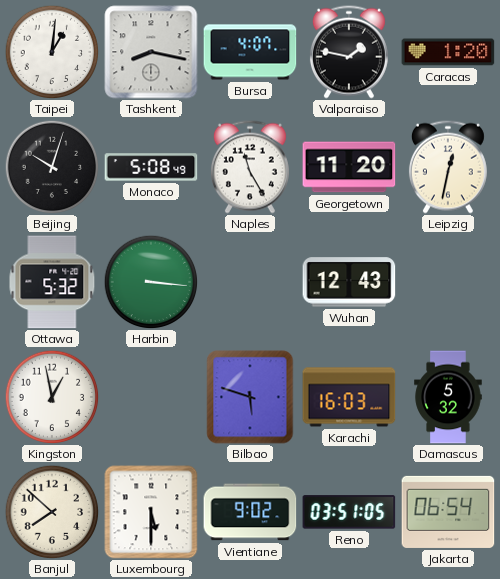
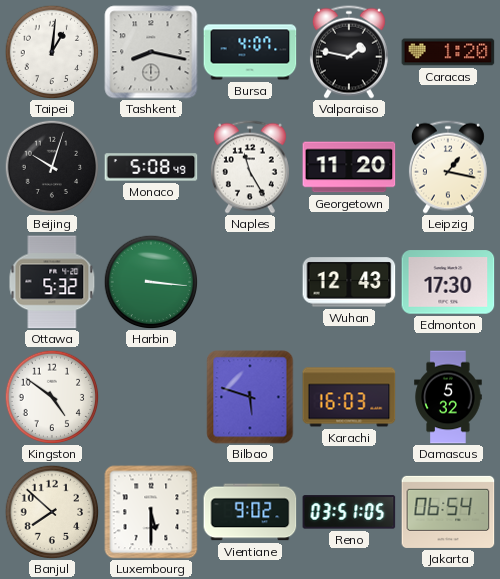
Leipzig: 12:32 -> 1:17 (448, 167)
Edmonton: none -> 17:30 (448, 282)
Kingston: 12:58 -> 4:51 (52, 397)
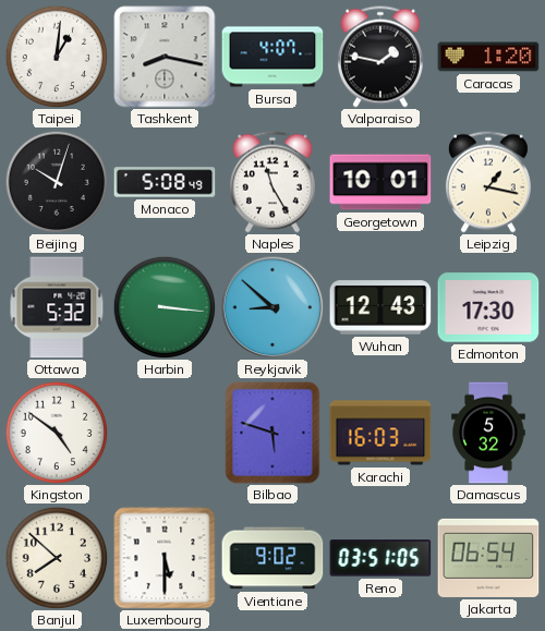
Georgetown: 11:20 -> 10:01 (380, 182)
Reykjavik: none -> 8:52 (272, 307)
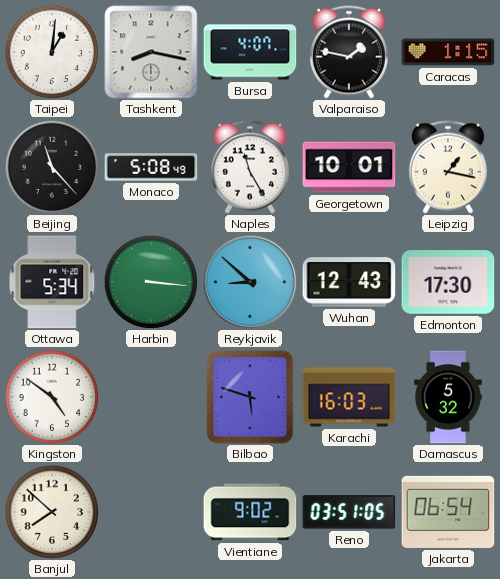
Caracas: 1:20 -> 1:15 (448, 52)
Beijing: 10:03 -> 11:23 (52, 167)
Ottawa: 5:32 -> 5:34 (52, 282)
Luxembourg: 5:30 -> none (165, 558)
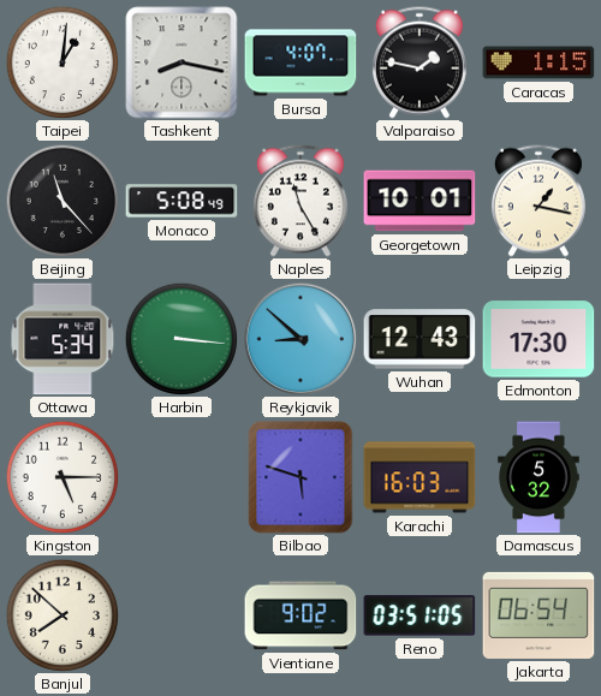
Kingston: 4:51 -> 5:15 (63, 477)
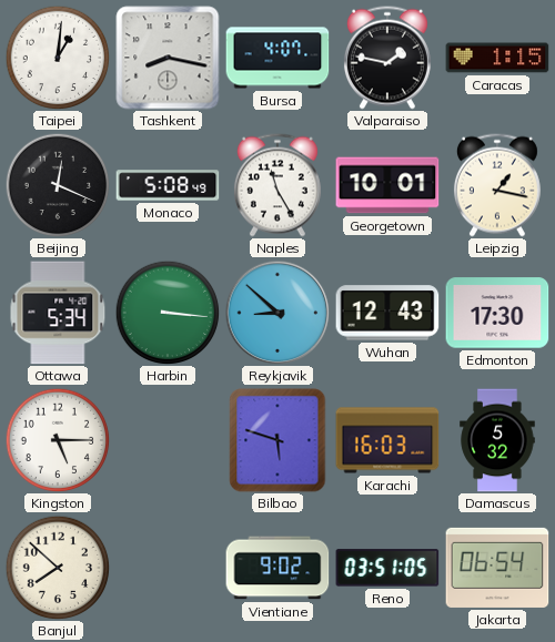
Beijing: 11:23 -> 12:19 (58, 185)
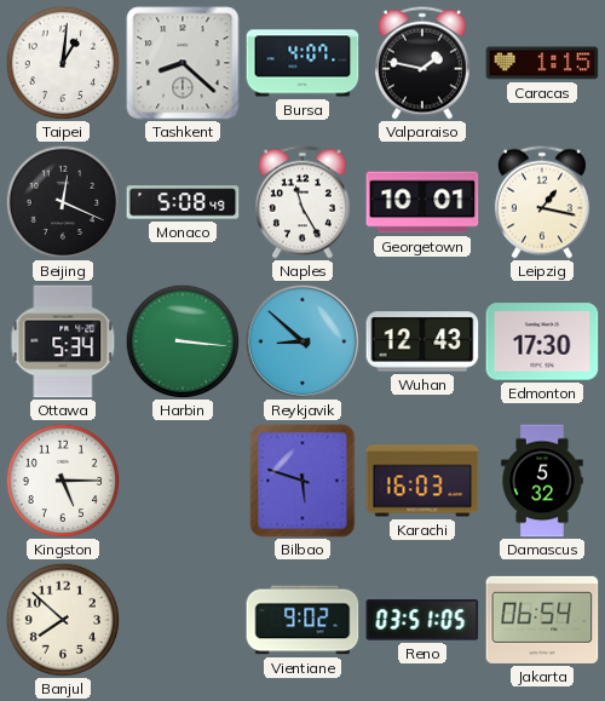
Tashkent: 8:17 -> 8:22 (183, 63)
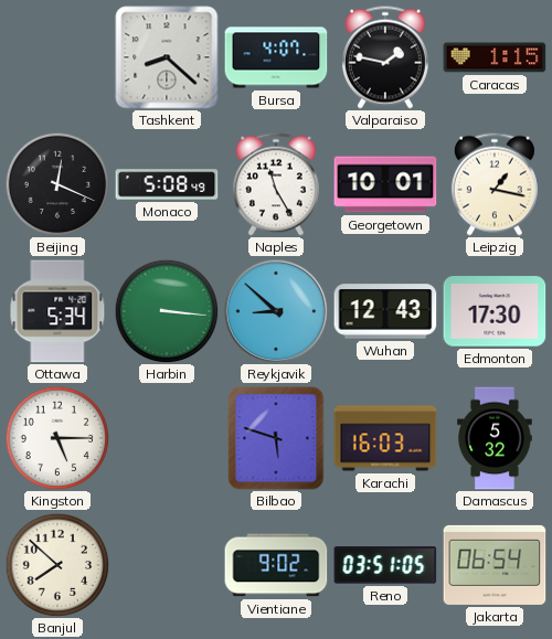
Taipei: 1:01 -> none (63, 63)
